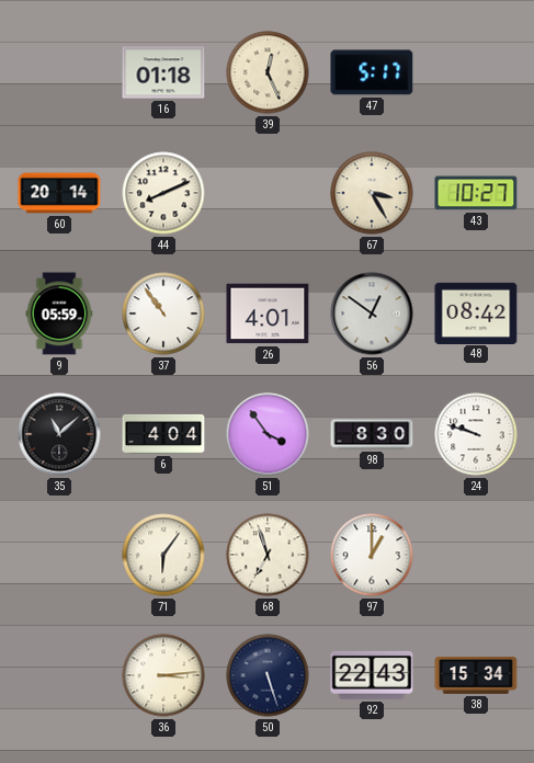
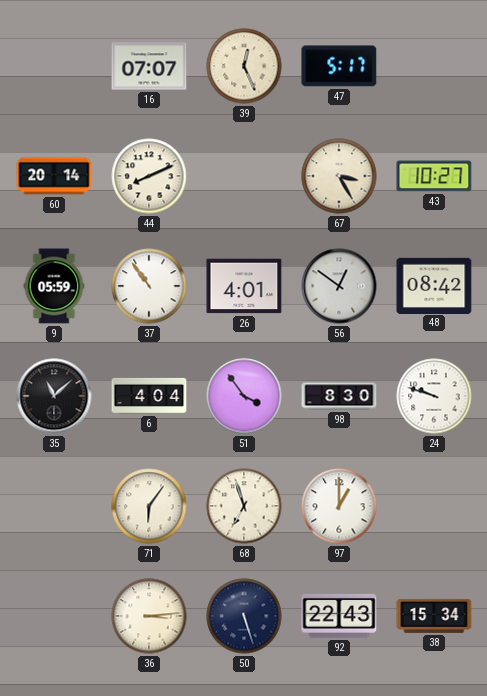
16: 01:18 -> 07:07 (149, 66)
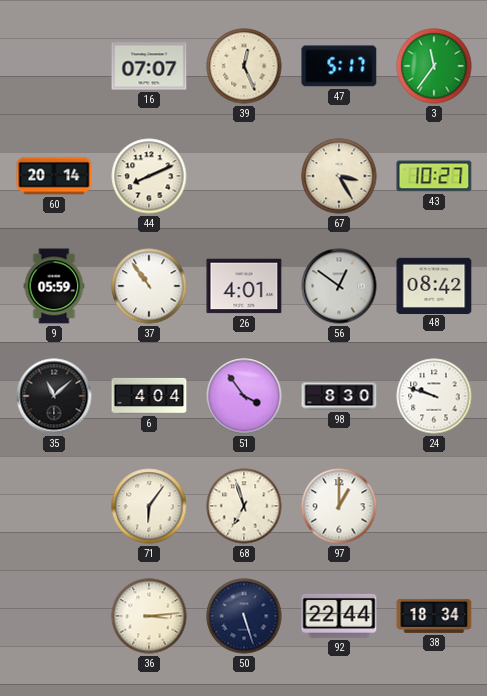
3: none -> 11:36 (434, 66)
92: 22:43 -> 22:44 (339, 616)
38: 15:34 -> 18:34 (434, 616)
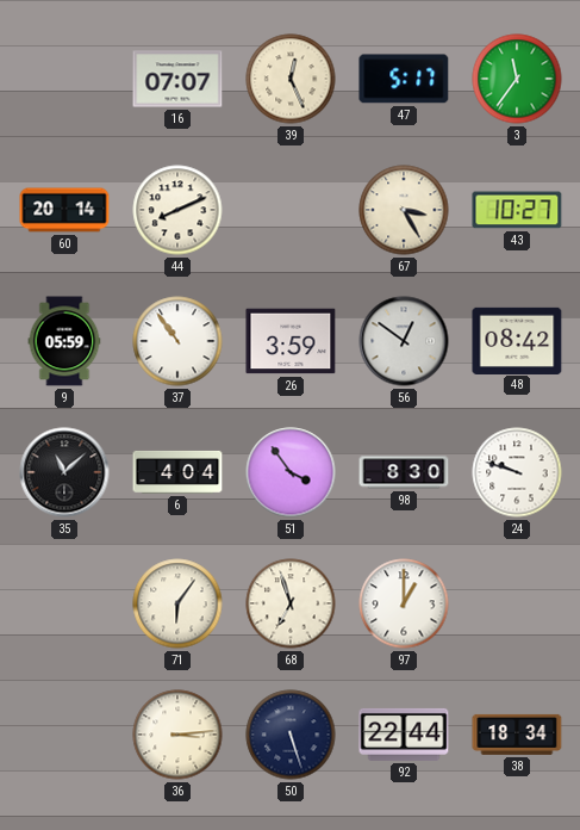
26: 4:01 -> 3:59 (291, 341)
